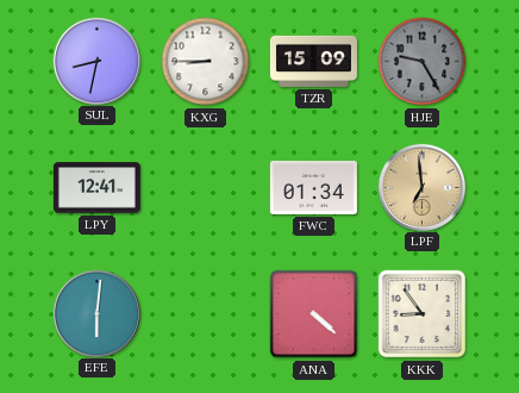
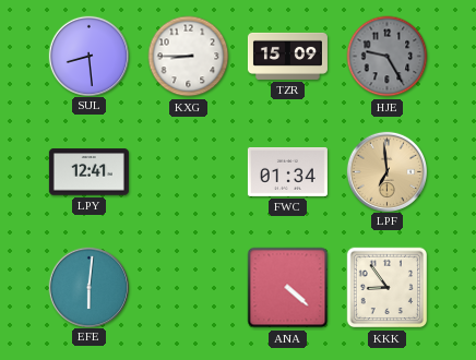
SUL: 8:32 -> 8:29 (88, 56)
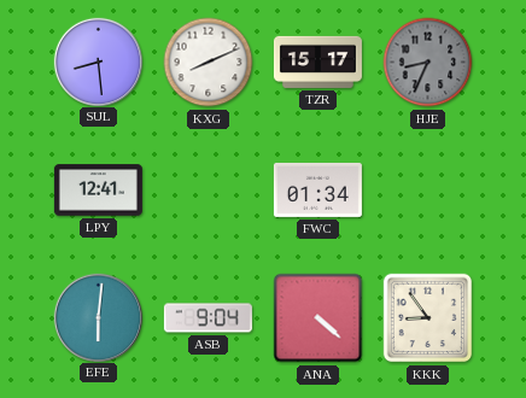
KXG: 8:45 -> 8:11 (209, 63)
TZR: 15:09 -> 15:17 (317, 62)
HJE: 9:25 -> 8:34 (428, 63)
LPF: 6:59 -> none (386, 171)
ASB: none -> 9:04 (208, 318)
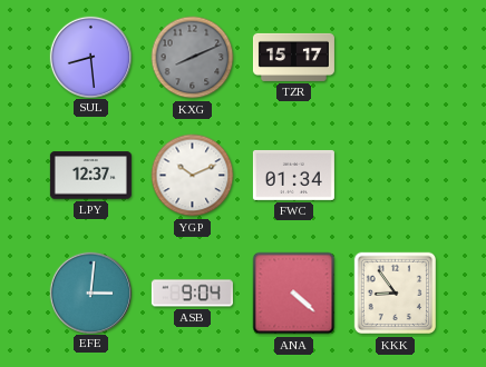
KXG dial: white -> grey (193, 58)
HJE: 8:34 -> none (428, 63)
LPY: 12:41 -> 12:37 (90, 176)
YGP: none -> 10:11 (193, 176)
EFE: 6:01 -> 3:01 (90, 292)
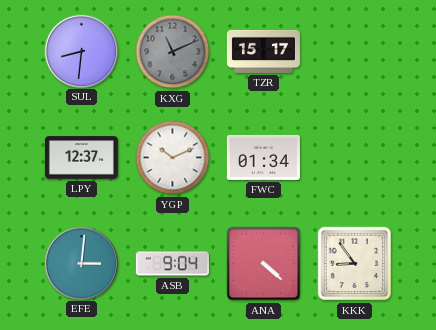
SUL: 8:29 -> 8:31 (81, 51)
KXG: 8:11 -> 11:11 (173, 52)
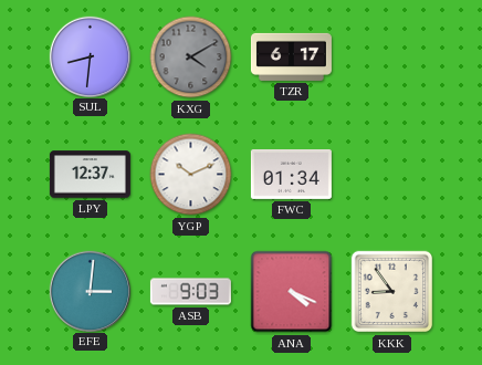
KXG: 11:11 -> 4:10 (191, 58)
TZR: 15:17 -> 6:17 (291, 56)
ASB: 9:04 -> 9:03 (190, 292)
ANA: 4:22 -> 4:19 (292, 292)
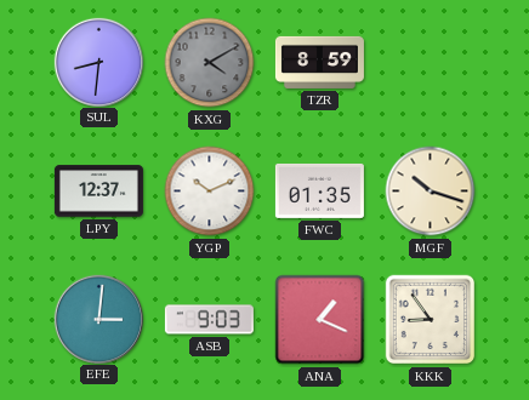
TZR: 6:17 -> 8:59 (319, 62)
FWC: 01:34 -> 01:35 (319, 190)
MGF: none -> 10:18 (431, 192)
ANA: 4:19 -> 1:19 (320, 320)
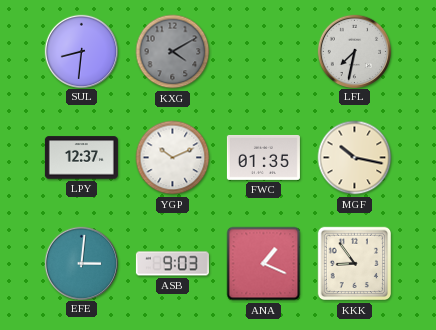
TZR: 8:59 -> none (319, 62)
LFL: none -> 7:32 (354, 51)
MGF: 10:18 -> 10:17 (355, 158)
